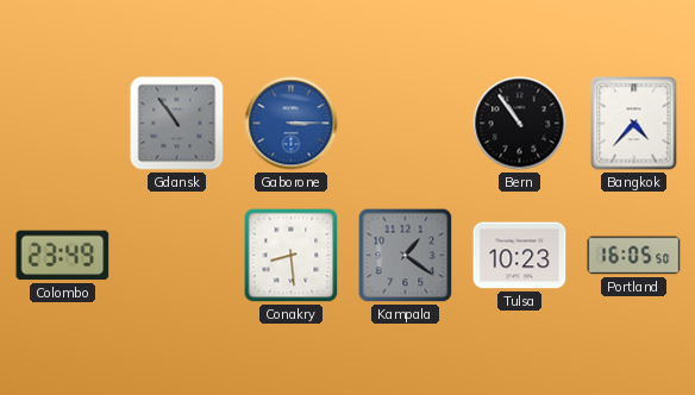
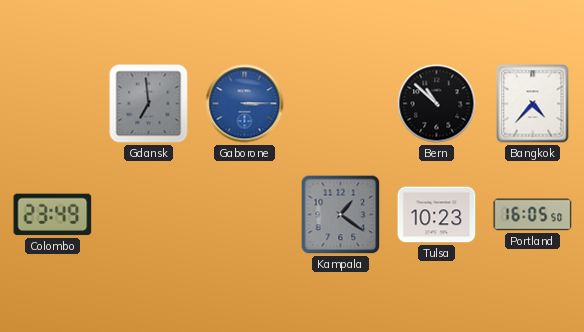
Gdansk: 10:54 -> 6:59 (149, 104)
Bern: 10:54 -> 10:52 (437, 104)
Conakry: 8:29 -> none (292, 256)
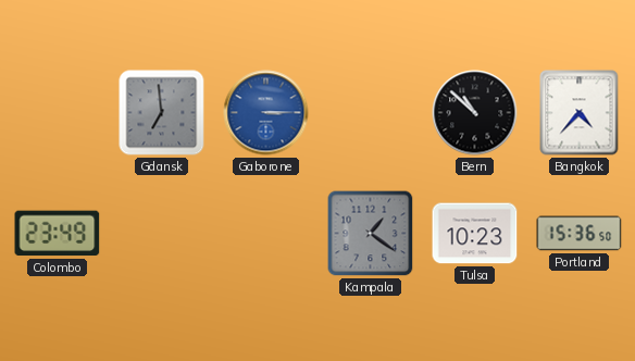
Portland: 16:05 -> 15:36 (580, 234)
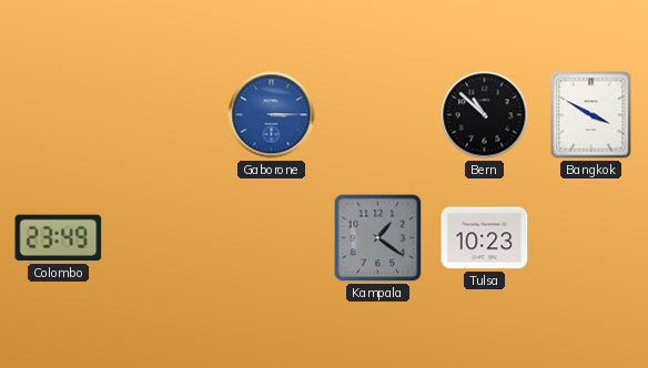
Gdansk: 6:59 -> none (162, 113)
Bangkok: 4:37 -> 3:50 (591, 115)
Portland: 15:36 -> none (580, 234)
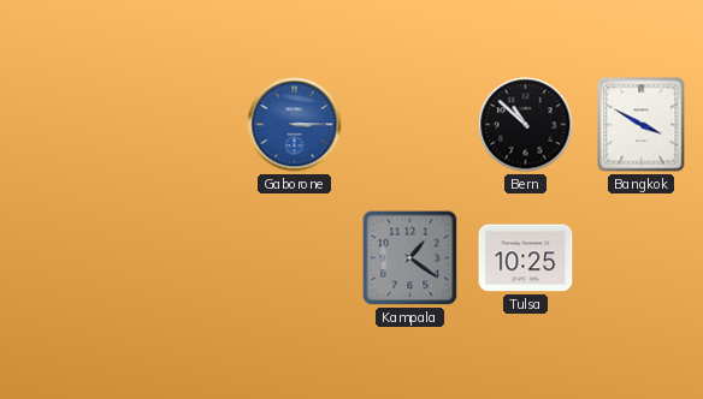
Colombo: 23:49 -> none (59, 238)
Tulsa: 10:23 -> 10:25 (526, 258)
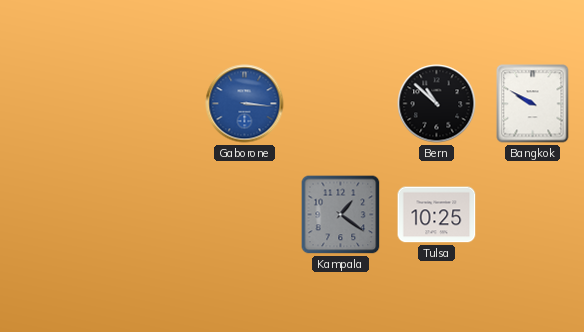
Gaborone: 3:15 -> 3:16 (245, 104)
Bangkok: 3:50 -> 9:50 (533, 104)
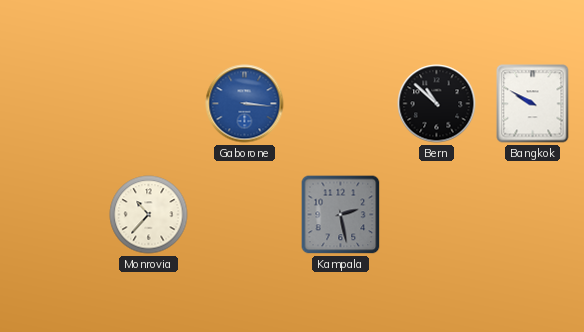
Monrovia: none -> 10:37 (149, 215)
Kampala: 1:21 -> 2:28 (341, 215)
Tulsa: 10:25 -> none (437, 215)
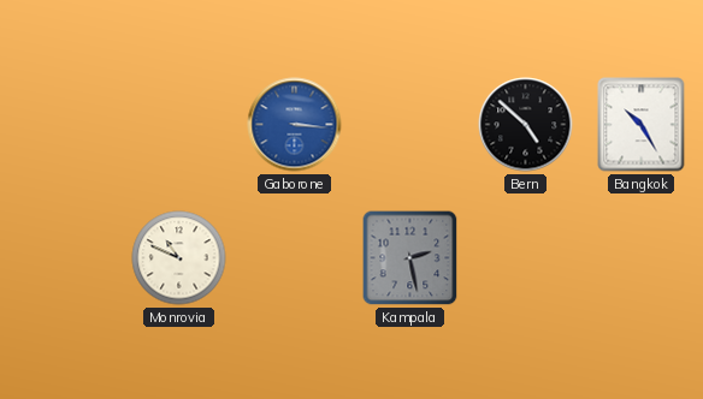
Bern: 10:52 -> 4:52 (526, 125)
Bangkok: 9:50 -> 10:25 (642, 125)
Monrovia: 10:37 -> 10:49 (179, 258)
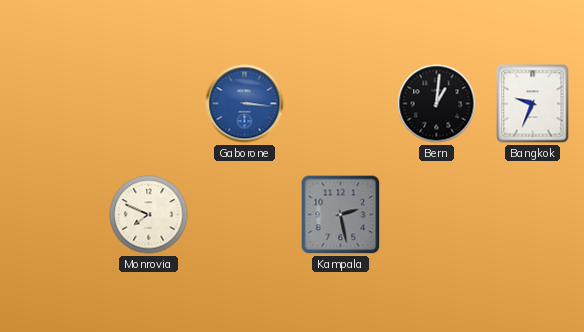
Bern: 4:52 -> 1:01 (437, 104)
Bangkok: 10:25 -> 9:34 (533, 104)
Monrovia: 10:49 -> 7:49 (149, 215)
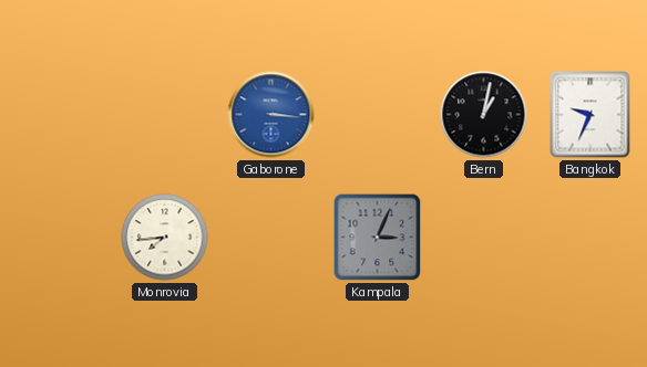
Bern: 1:01 -> 1:02 (484, 115)
Monrovia: 7:49 -> 7:44 (165, 238)
Kampala: 2:28 -> 3:04 (378, 238)
